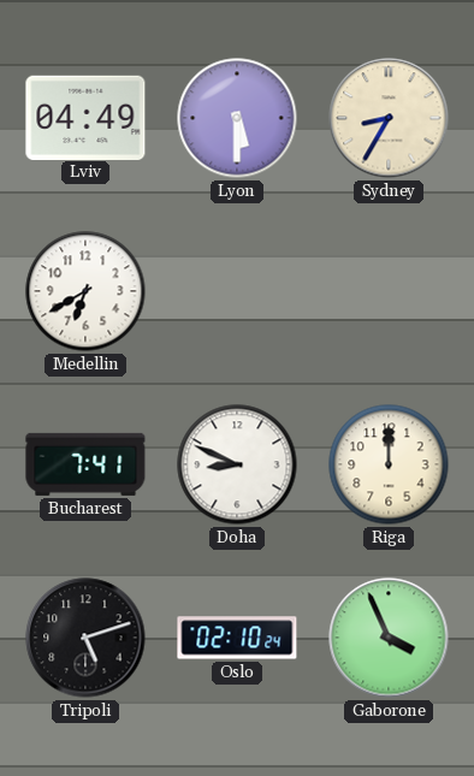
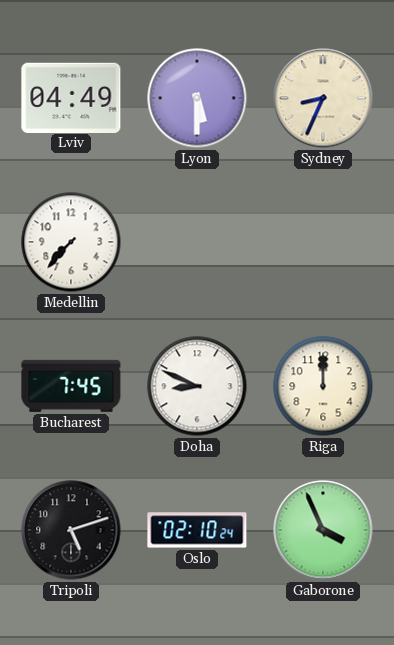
Sydney: 8:35 -> 8:34 (323, 98)
Medellin: 6:40 -> 7:37 (71, 242)
Bucharest: 7:41 -> 7:45 (71, 386)
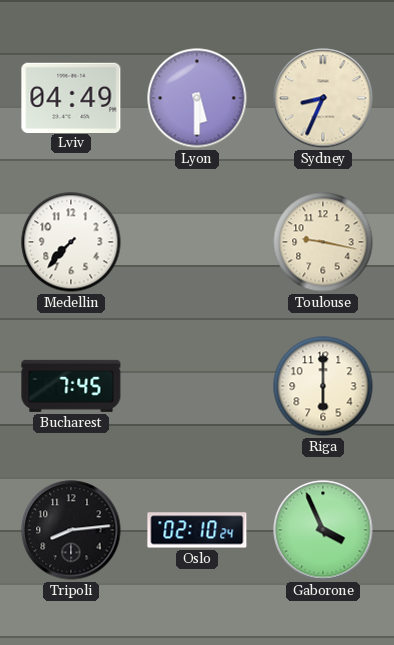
Toulouse: none -> 9:17 (323, 242)
Doha: 8:49 -> none (197, 386)
Riga: 12:00 -> 6:00 (323, 386)
Tripoli: 5:12 -> 8:14 (71, 530)
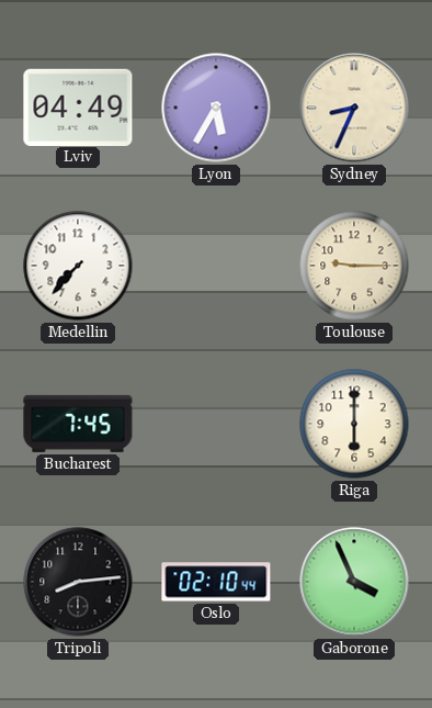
Lyon: 5:30 -> 5:35 (216, 108)
Toulouse: 9:17 -> 9:15 (354, 266)
Oslo: 02:10:24 -> 02:10:44 (216, 582)
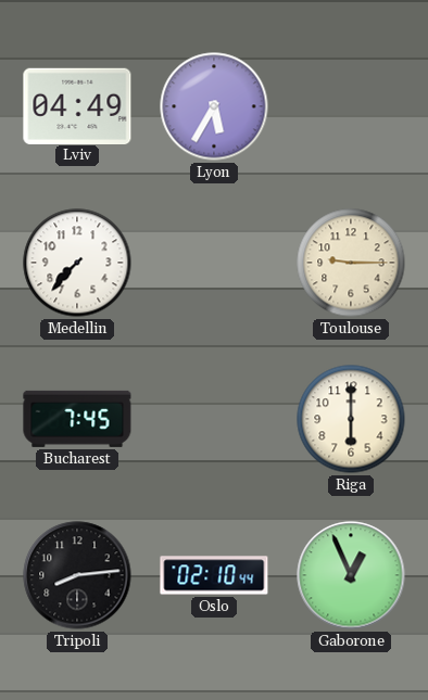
Sydney: 8:34 -> none (354, 108)
Gaborone: 3:56 -> 12:56 (351, 575)
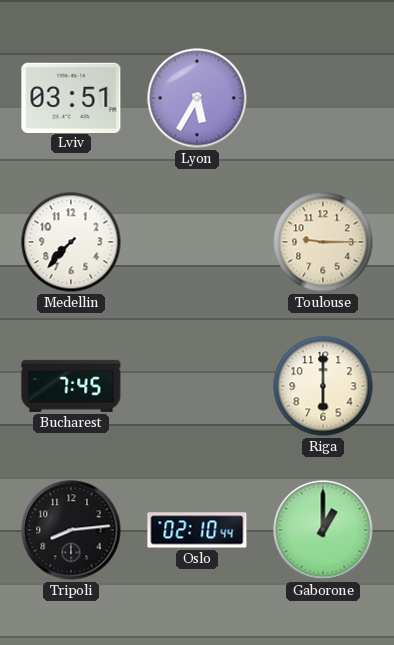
Lviv: 04:49 -> 03:51 (71, 97)
Gaborone: 12:56 -> 1:00 (323, 530)
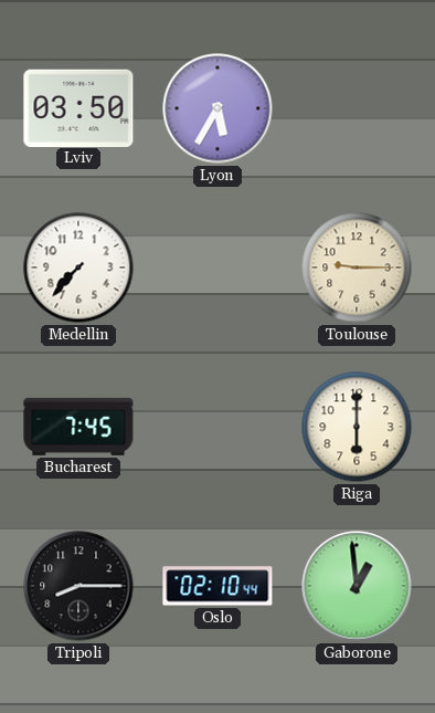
Lviv: 03:51 -> 03:50 (78, 107)
Tripoli: 8:14 -> 8:15 (78, 586)
Gaborone: 1:00 -> 12:59 (357, 586)
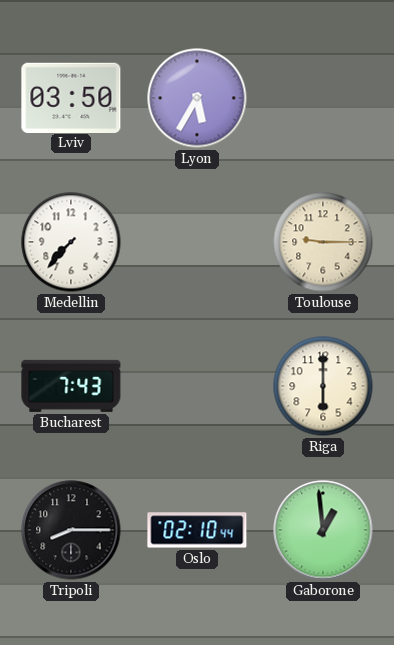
Bucharest: 7:45 -> 7:43 (71, 386)
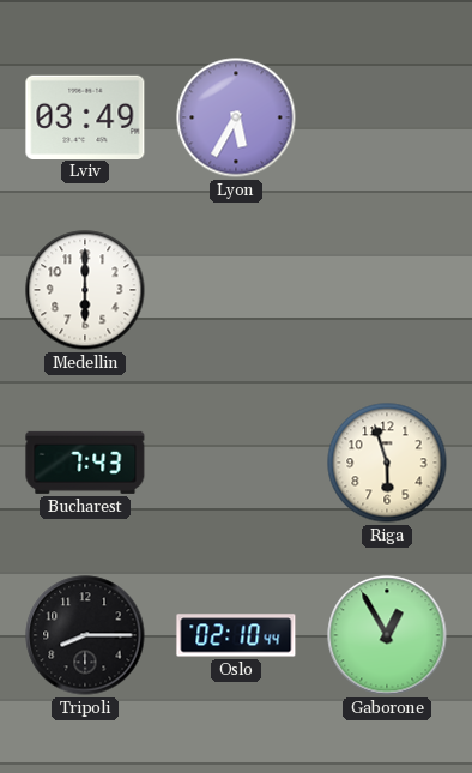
Lviv: 03:50 -> 03:49 (85, 116)
Medellin: 7:37 -> 6:00 (85, 290)
Toulouse: 9:15 -> none (323, 242)
Riga: 6:00 -> 5:57 (387, 463)
Gaborone: 12:59 -> 12:55 (387, 635)
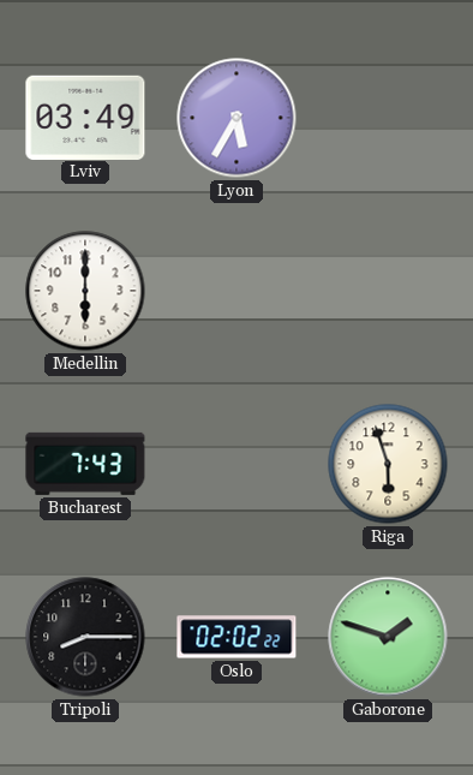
Oslo: 02:10 -> 02:02 (237, 637)
Gaborone: 12:55 -> 1:48 (388, 637)
